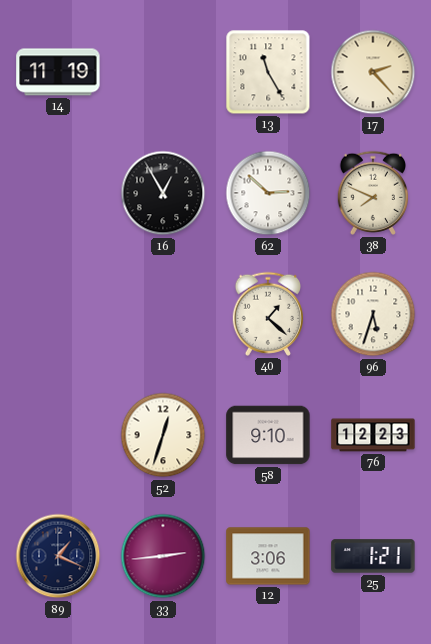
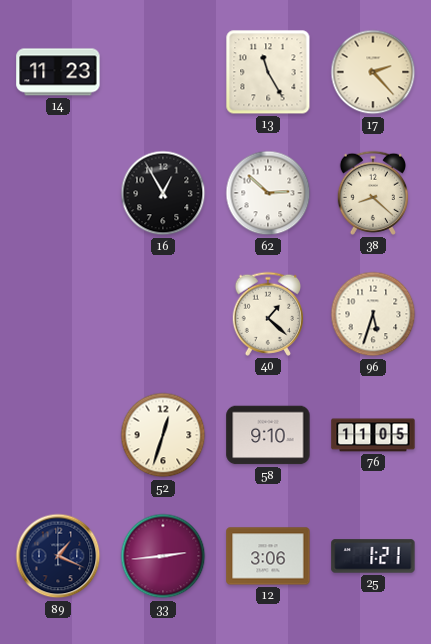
14: 11:19 -> 11:23 (58, 72)
38: 7:49 -> 8:22 (372, 193)
76: 12:23 -> 11:05 (373, 435)
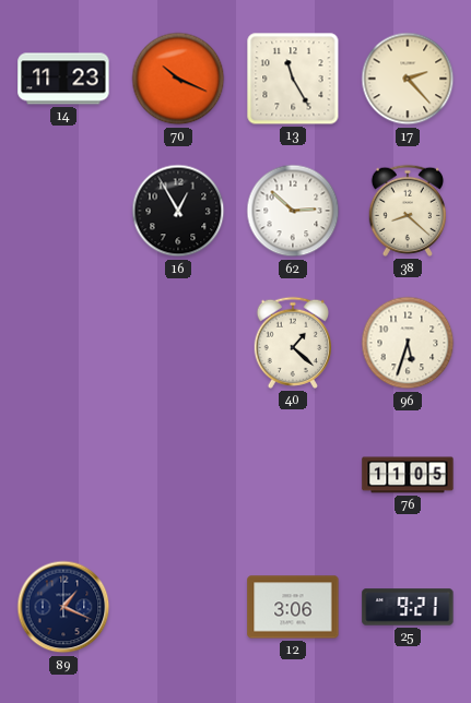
70: none -> 10:19 (178, 79)
52: 12:33 -> none (163, 435)
58: 9:10 -> none (268, 435)
33: 2:44 -> none (163, 556)
25: 1:21 -> 9:21 (408, 607)
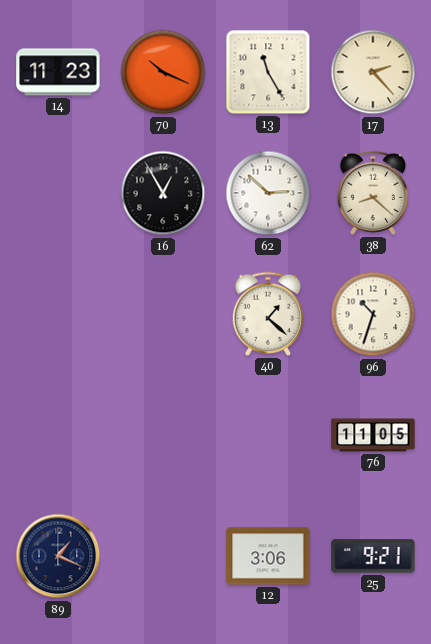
96: 5:33 -> 10:33 (373, 314)
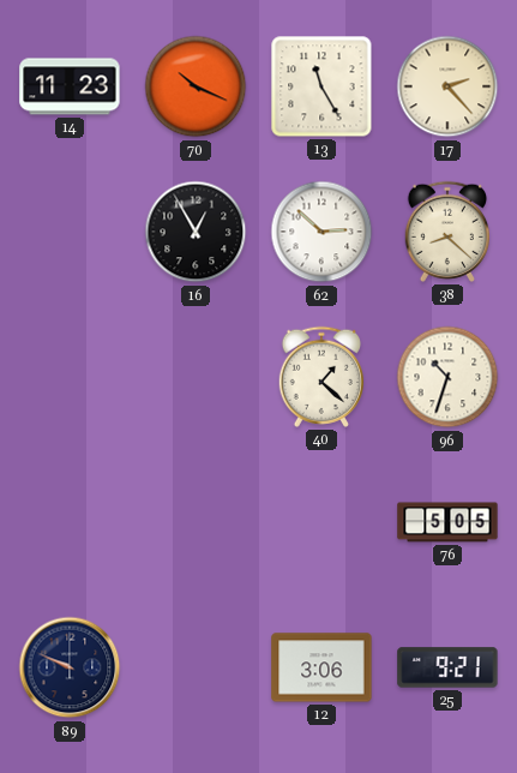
76: 11:05 -> 5:05 (447, 522)
89: 1:19 -> 9:49 (70, 667)
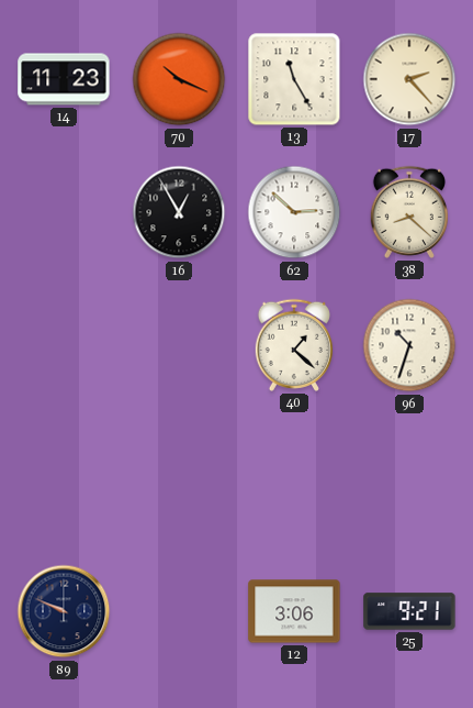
76: 5:05 -> none (447, 522)
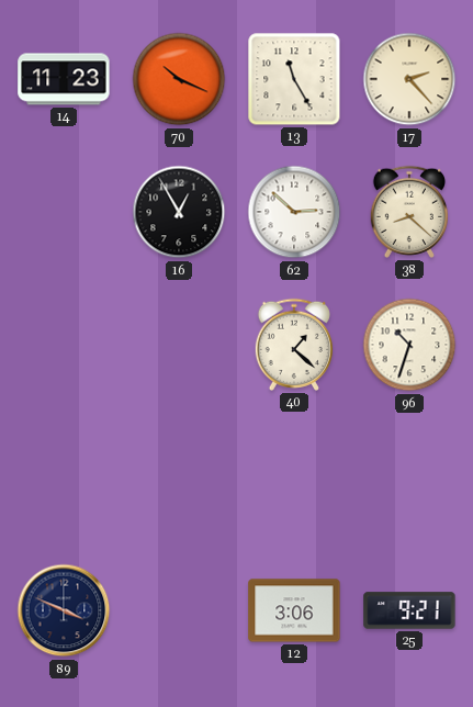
89: 9:49 -> 3:49 (64, 610)
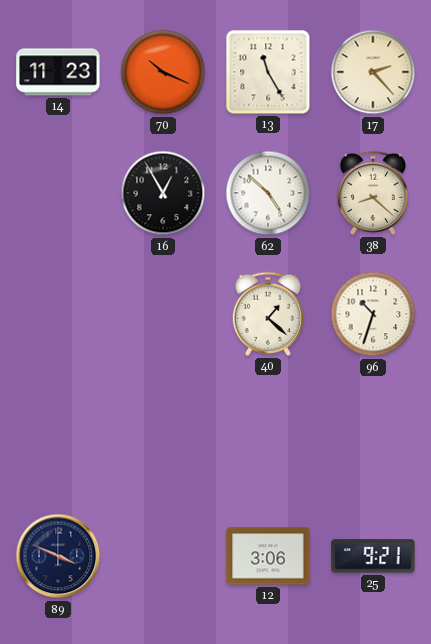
62: 2:52 -> 4:52 (268, 193)
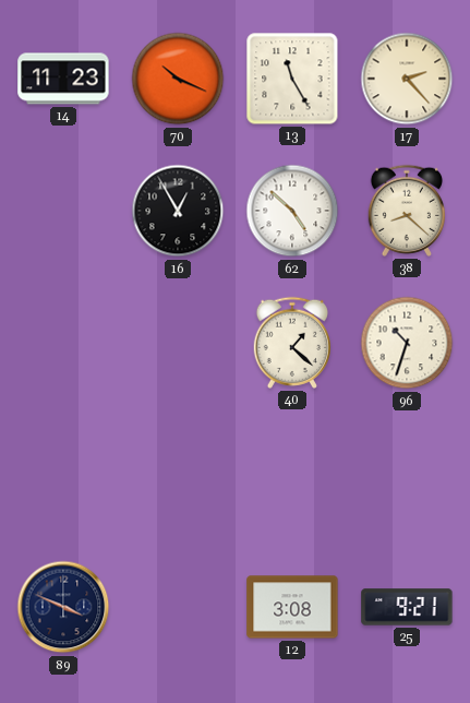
12: 3:06 -> 3:08 (292, 607)
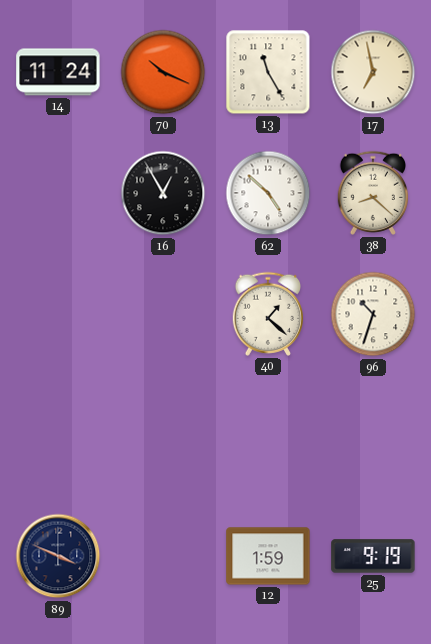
14: 11:23 -> 11:24 (58, 72)
17: 2:23 -> 6:58 (373, 72)
12: 3:08 -> 1:59 (268, 556)
25: 9:21 -> 9:19 (373, 556)
